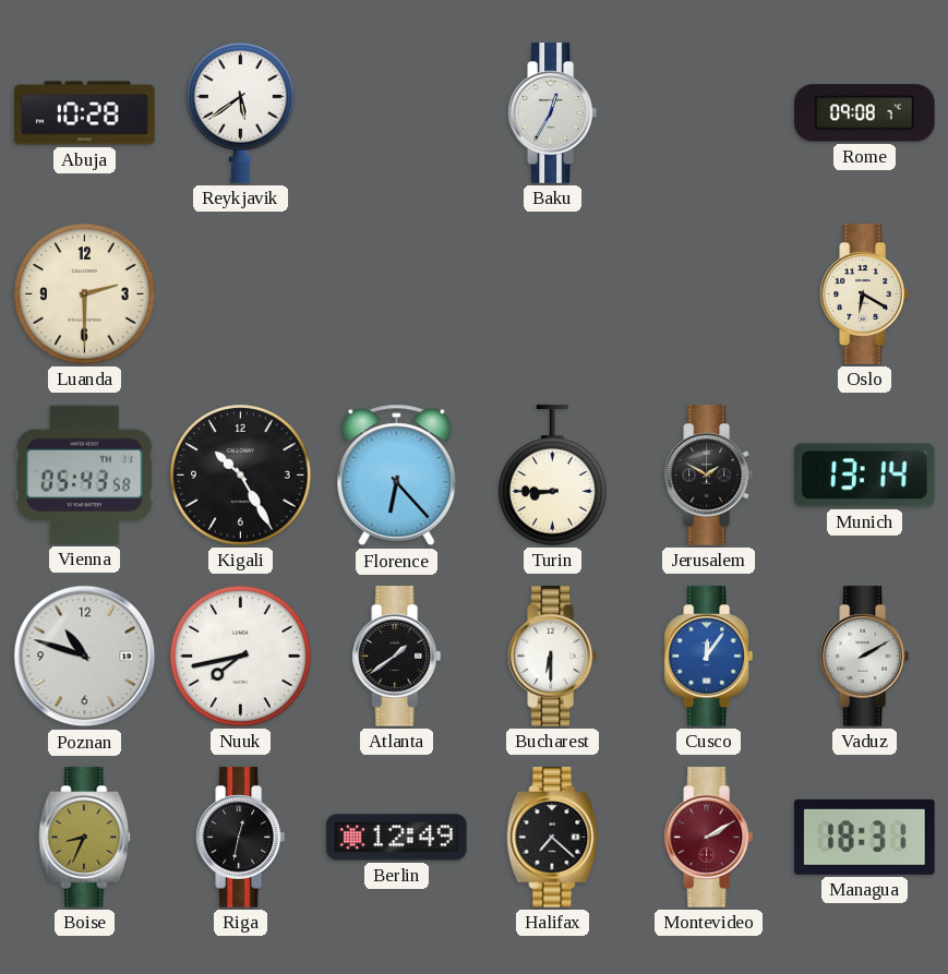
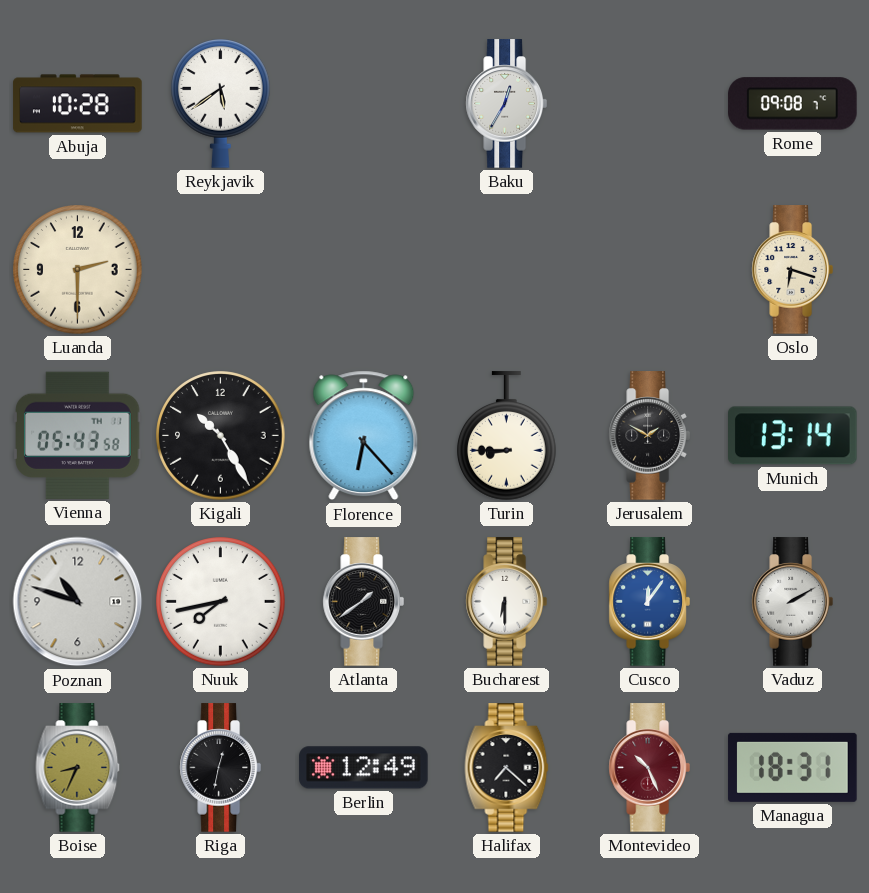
Oslo: 6:20 -> 6:18 (792, 270)
Montevideo: 2:10 -> 10:26 (649, 768)
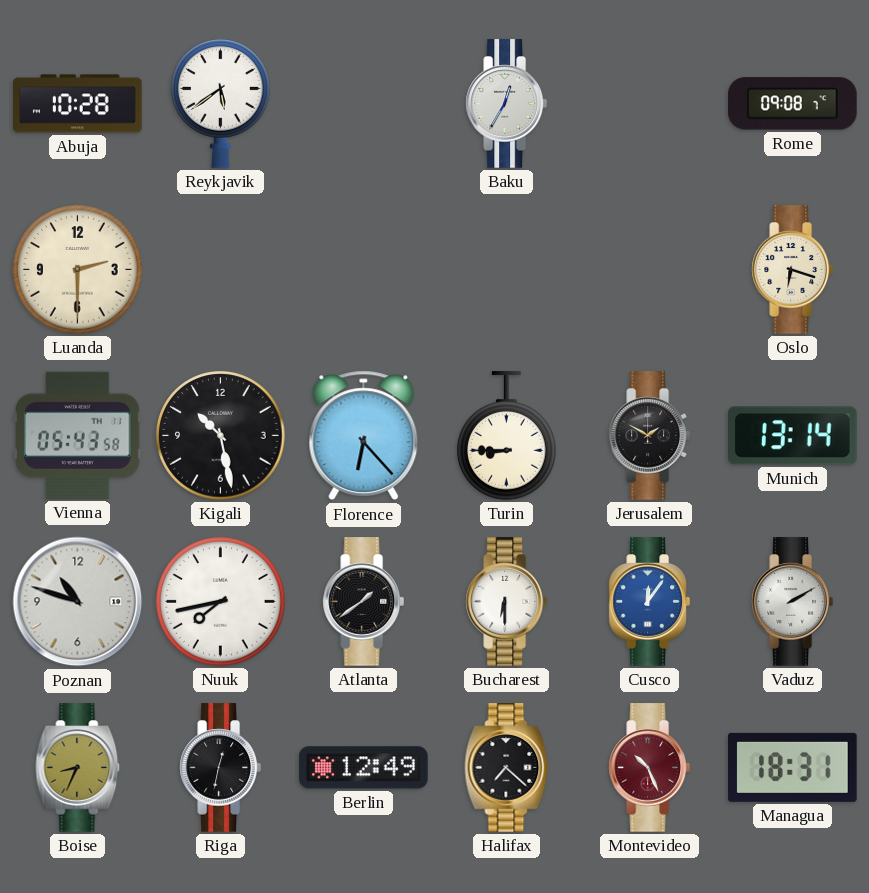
Kigali: 10:25 -> 10:28 (221, 436)
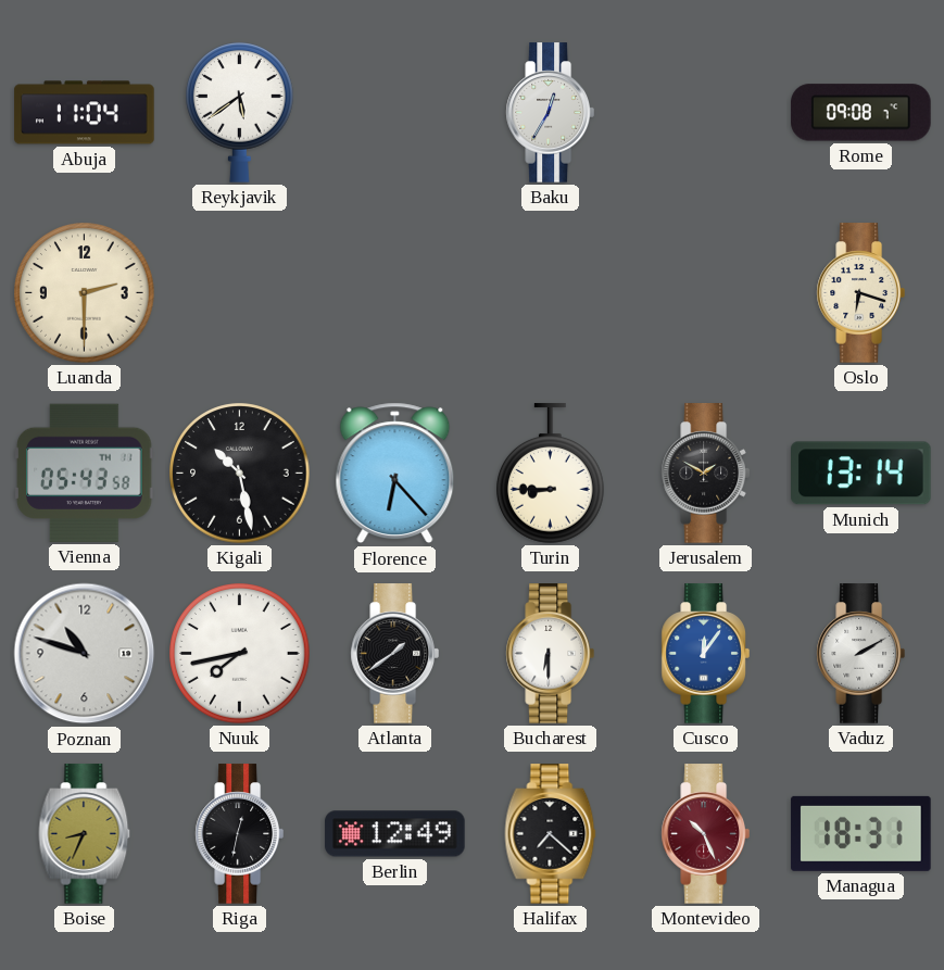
Abuja: 10:28 -> 11:04 (85, 113)
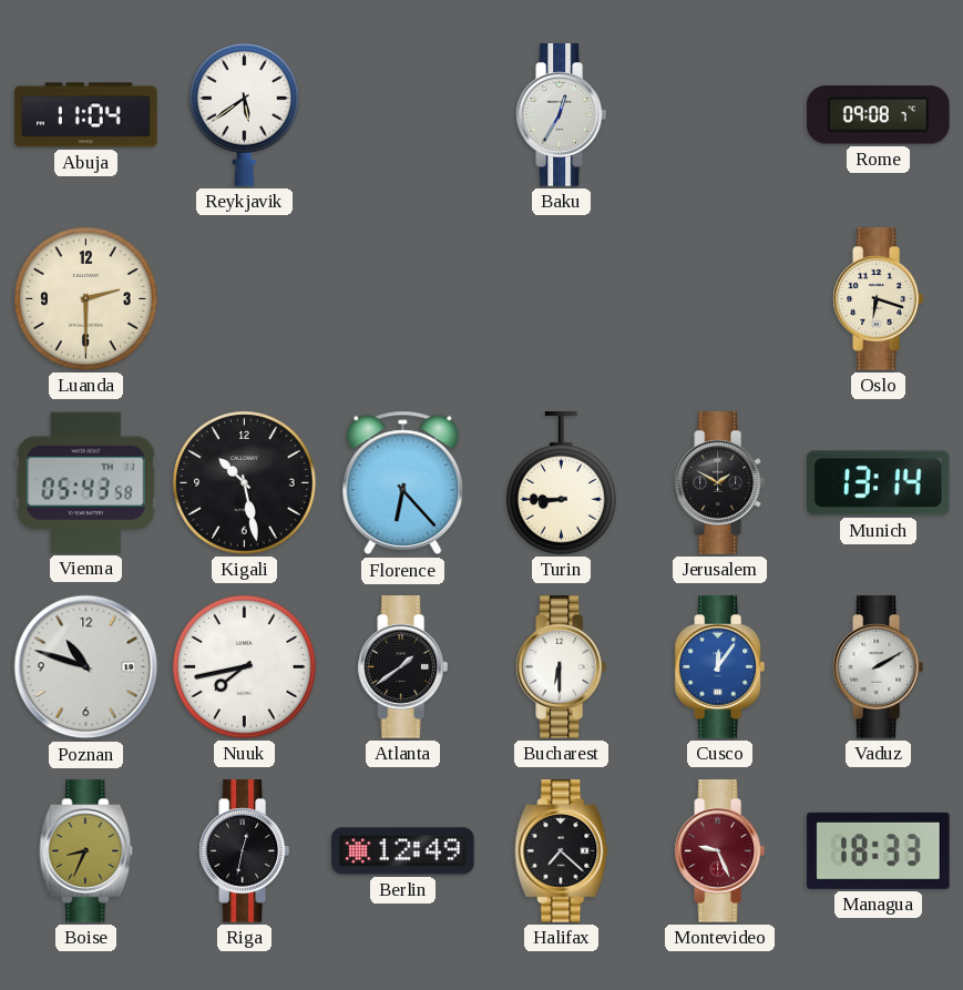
Montevideo: 10:26 -> 9:26 (719, 851)
Managua: 18:31 -> 18:33 (879, 850)
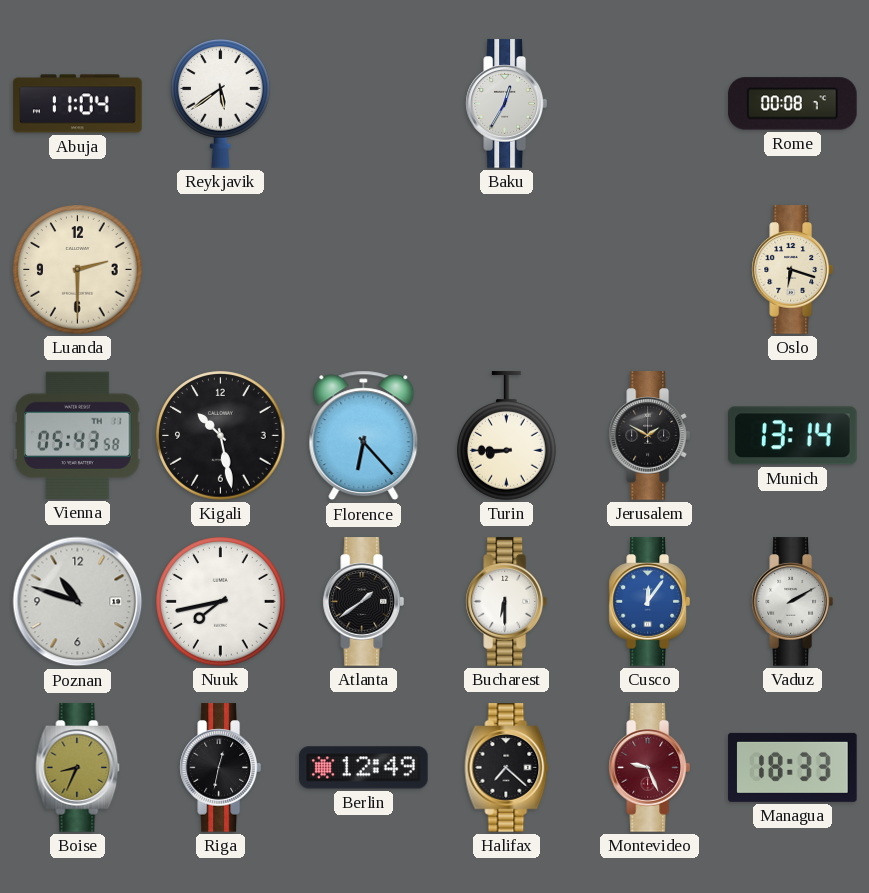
Rome: 09:08 -> 00:08 (793, 104)
